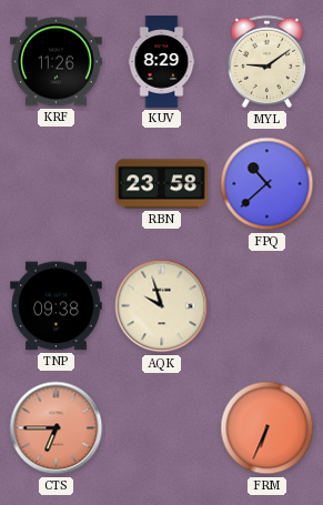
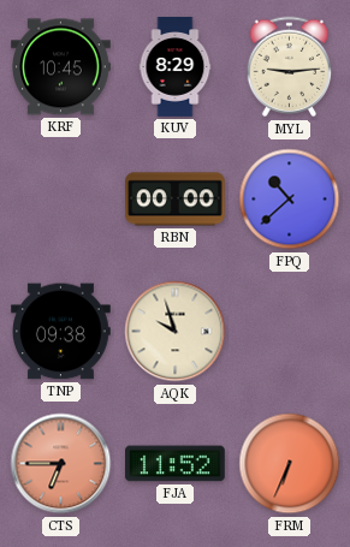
KRF: 11:26 -> 10:45 (61, 67)
MYL: 9:09 -> 9:14 (290, 67)
RBN: 23:58 -> 00:00 (176, 200)
FJA: none -> 11:52 (176, 464)
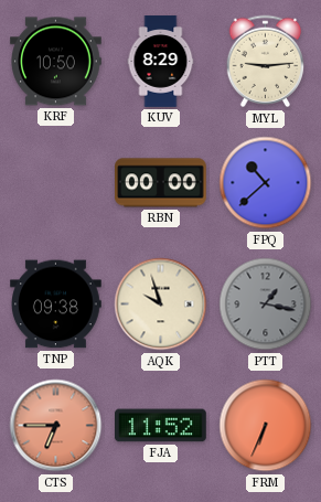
KRF: 10:45 -> 10:50 (56, 62)
PTT: none -> 1:17 (266, 305)
